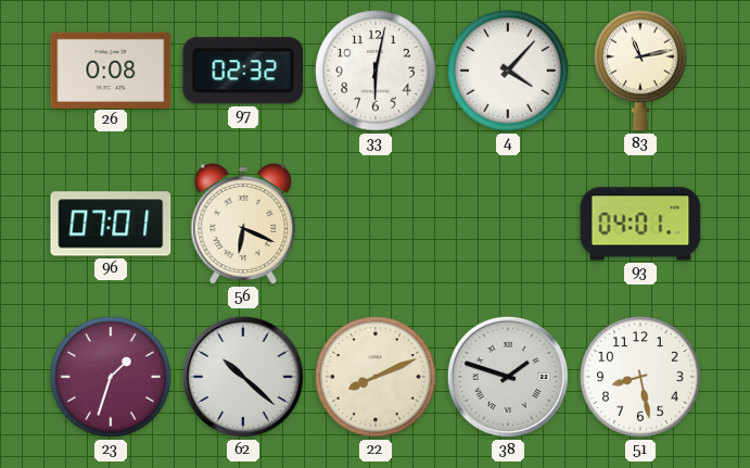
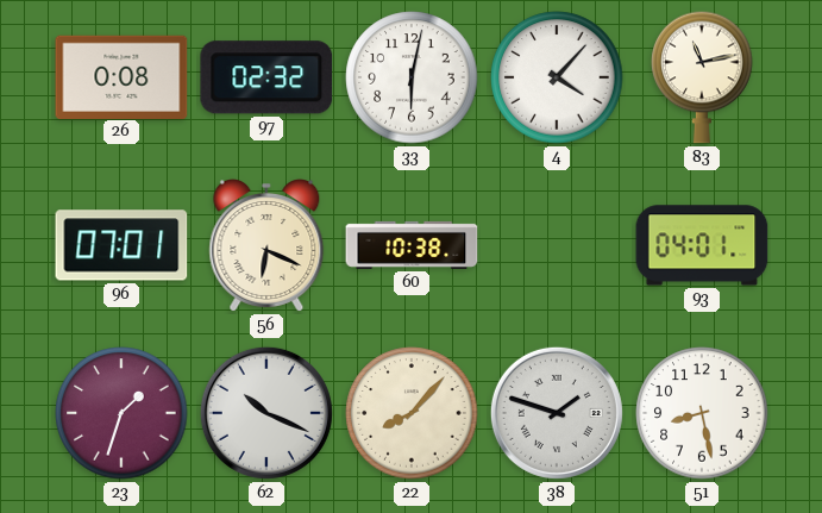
60: none -> 10:38 (412, 245)
62: 10:22 -> 10:19 (266, 413)
22: 8:11 -> 8:07 (412, 413)
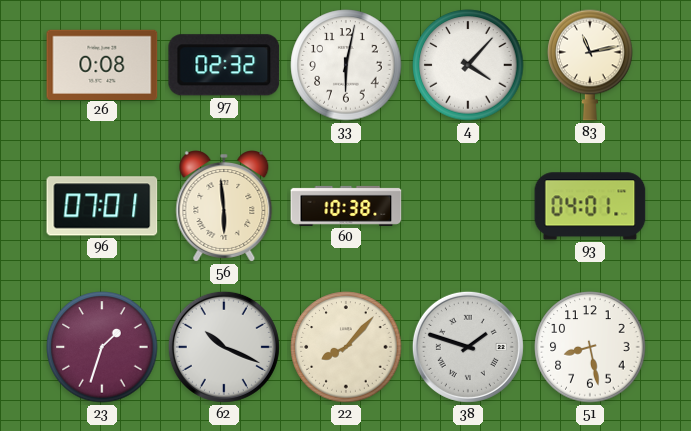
56: 6:19 -> 5:59 (224, 206)
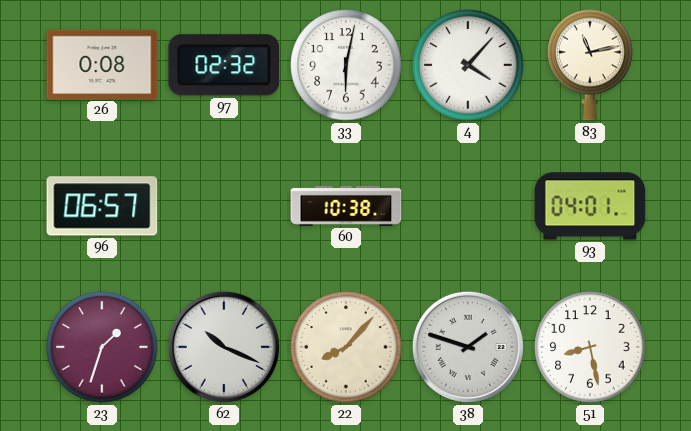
96: 07:01 -> 06:57 (102, 206)
56: 5:59 -> none (224, 206)
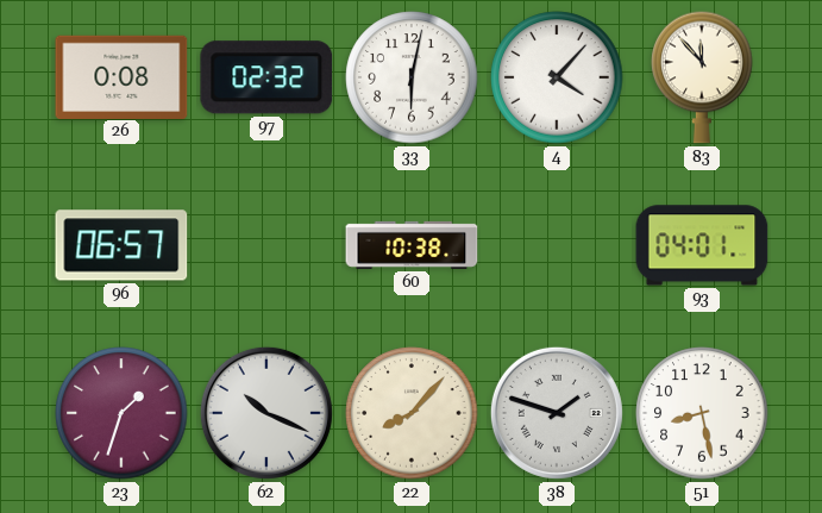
83: 11:13 -> 11:53 (702, 77)
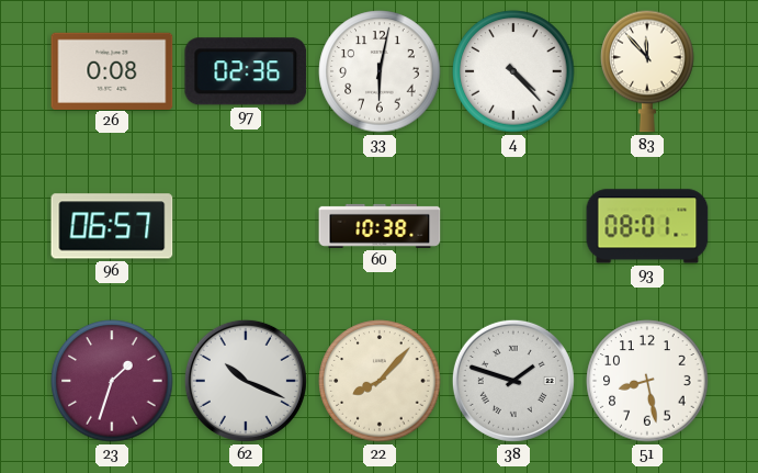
97: 02:32 -> 02:36 (246, 71)
4: 4:07 -> 4:23 (513, 71)
93: 04:01 -> 08:01 (647, 226)
